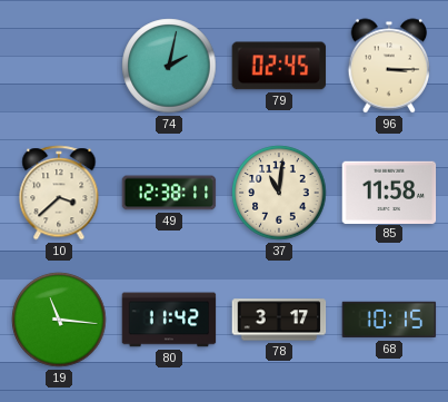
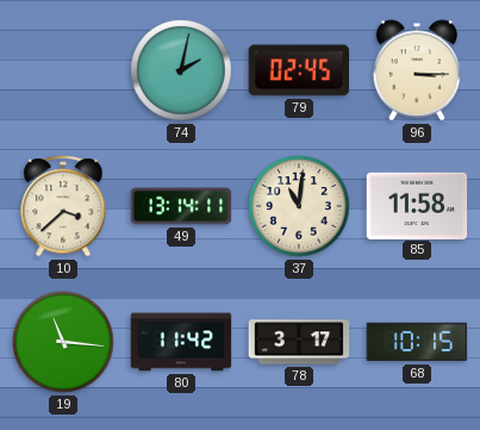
49: 12:38 -> 13:14 (181, 206)
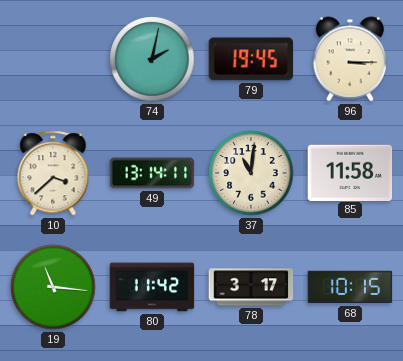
79: 02:45 -> 19:45 (251, 59)
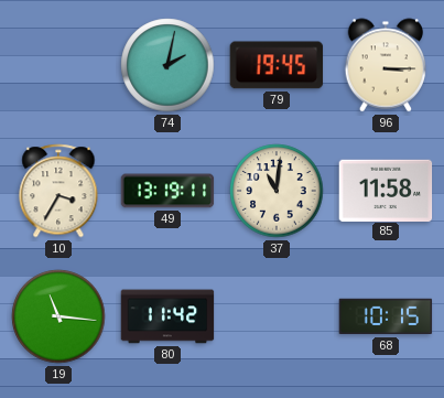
10: 3:38 -> 3:35 (58, 191)
49: 13:14 -> 13:19 (167, 191)
78: 3:17 -> none (251, 287)
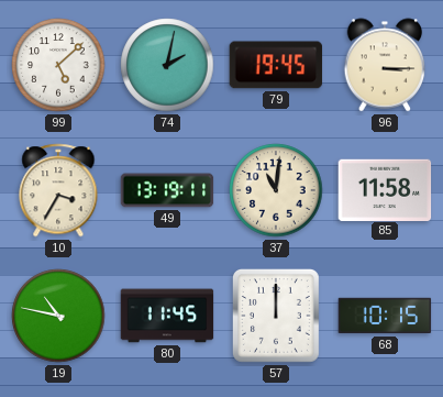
99: none -> 5:08 (58, 65)
19: 11:16 -> 10:47 (58, 316)
80: 11:42 -> 11:45 (167, 316)
57: none -> 12:00 (276, 316)
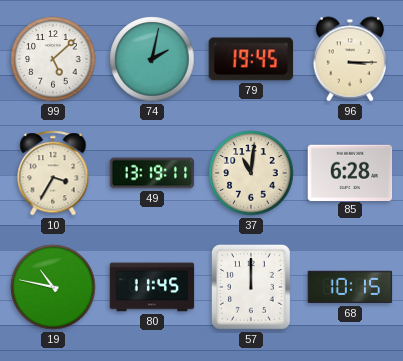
85: 11:58 -> 6:28 (350, 172)
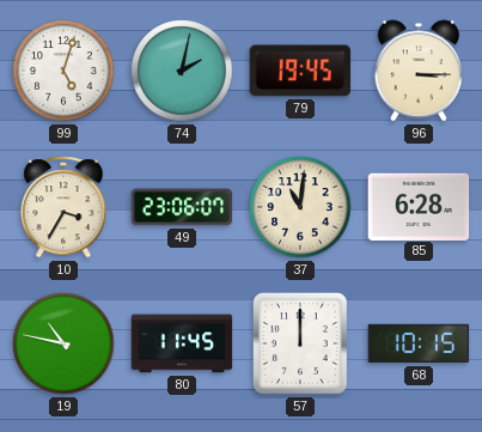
99: 5:08 -> 5:03 (63, 71)
49: 13:19 -> 23:06 (182, 207)
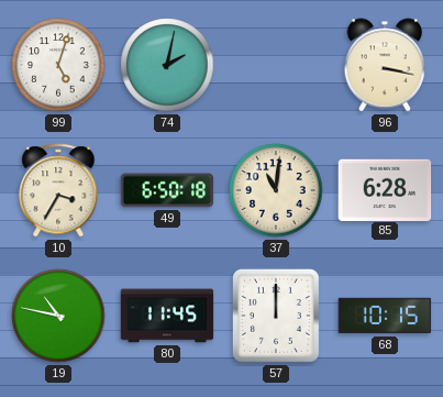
79: 19:45 -> none (300, 71)
96: 3:15 -> 3:17 (385, 65)
49: 23:06 -> 6:50 (167, 190)
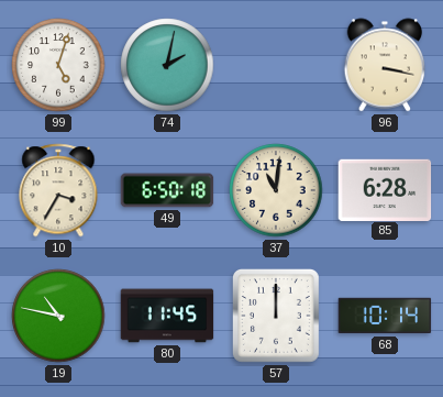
68: 10:15 -> 10:14 (385, 316)
